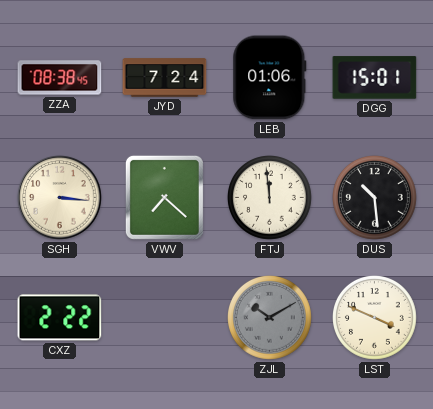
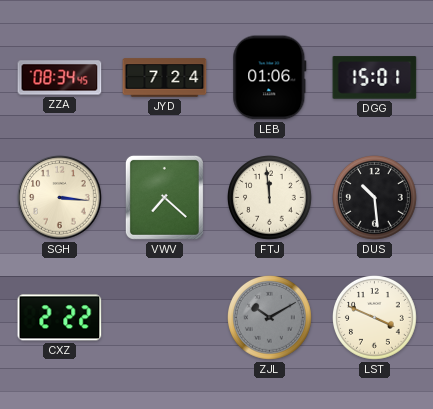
ZZA: 08:38 -> 08:34 (60, 78)
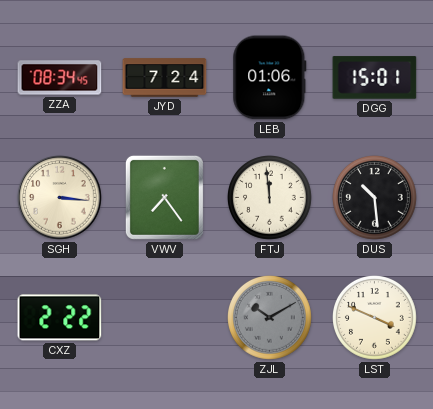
VWV: 7:22 -> 7:24 (164, 197)
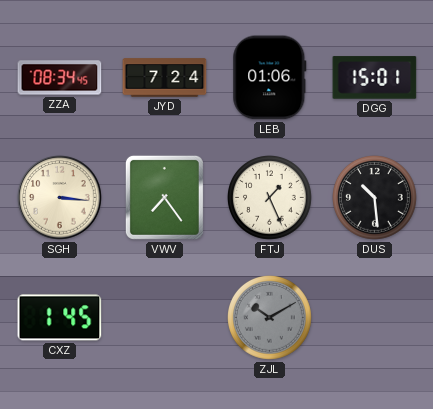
FTJ: 11:59 -> 1:26 (270, 198)
CXZ: 2:22 -> 1:45 (60, 318)
LST: 3:49 -> none (375, 318)
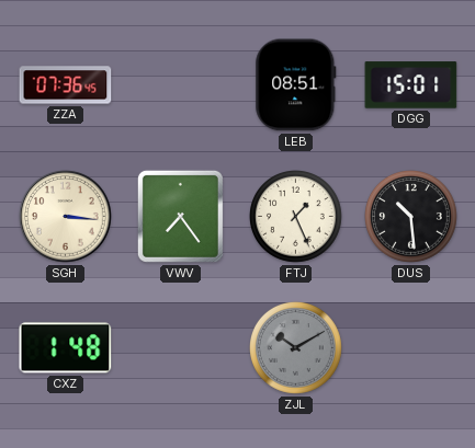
ZZA: 08:34 -> 07:36 (66, 85)
JYD: 7:24 -> none (165, 78)
LEB: 01:06 -> 08:51 (296, 85)
CXZ: 1:45 -> 1:48 (66, 348)
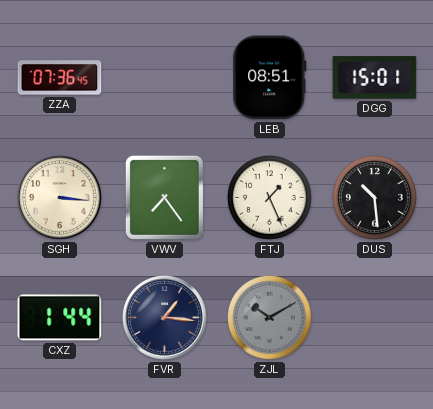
CXZ: 1:48 -> 1:44 (60, 318)
FVR: none -> 1:16 (165, 318)
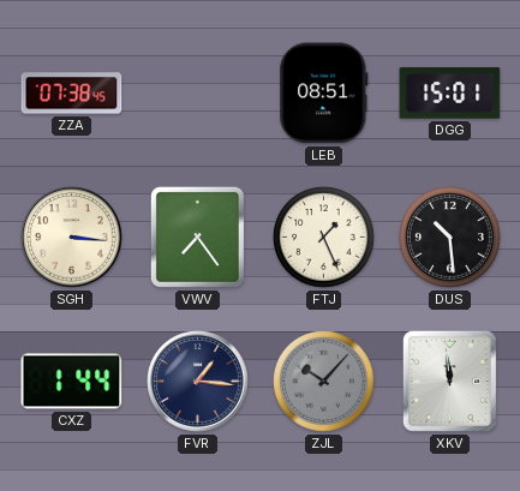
ZZA: 07:36 -> 07:38 (72, 94)
ZJL: 10:10 -> 10:07 (324, 382)
XKV: none -> 11:59 (449, 381)
